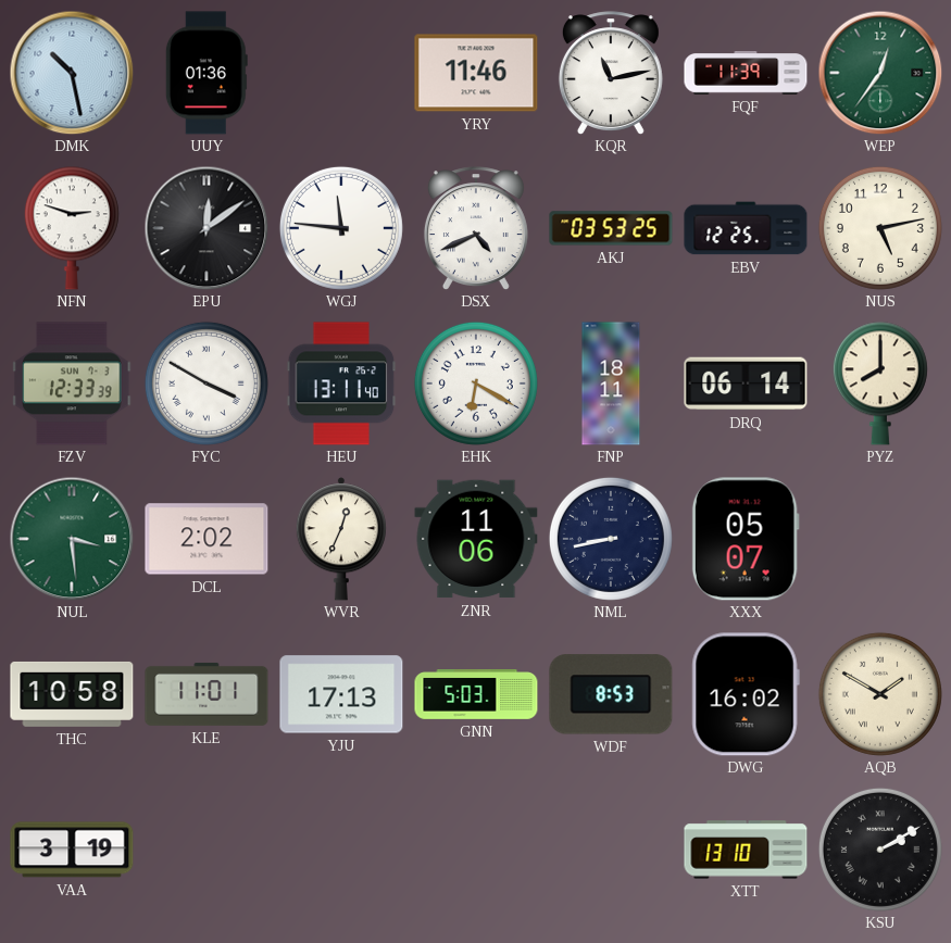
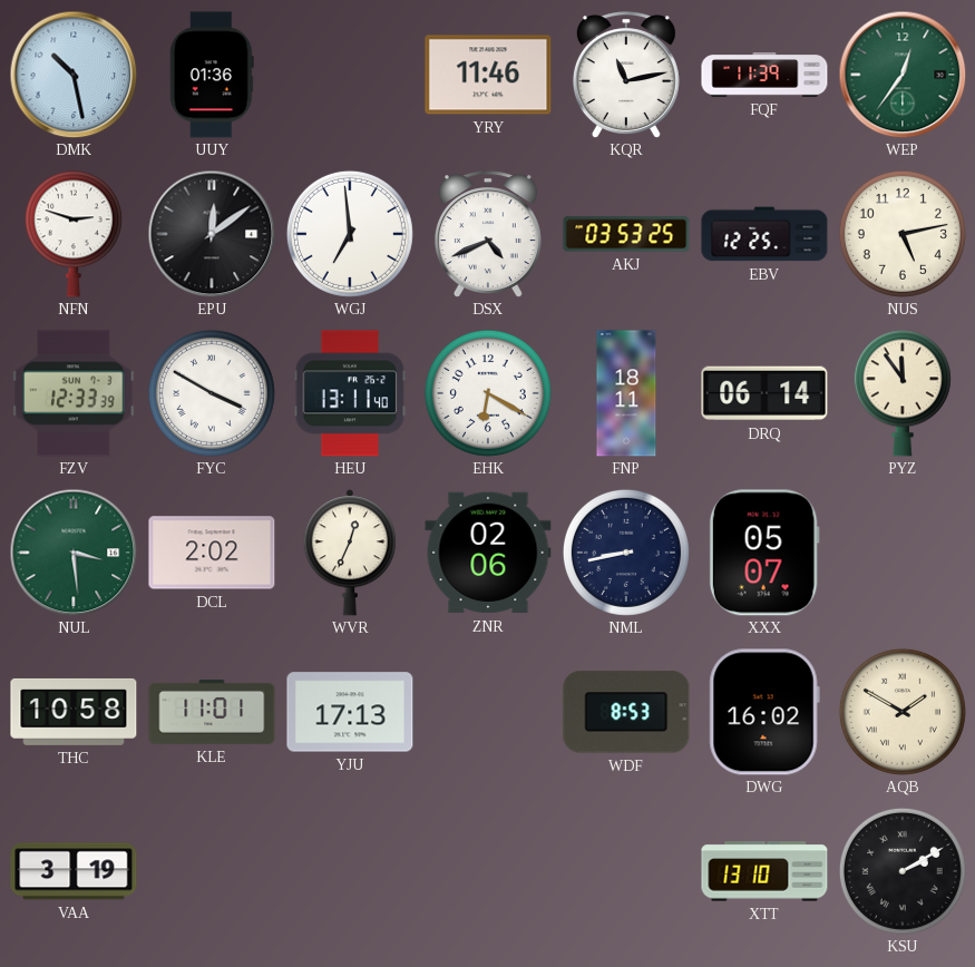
WGJ: 11:46 -> 6:59 (350, 234)
PYZ: 8:00 -> 11:54 (903, 393)
ZNR: 11:06 -> 02:06 (488, 553)
GNN: 5:03 -> none (476, 695)
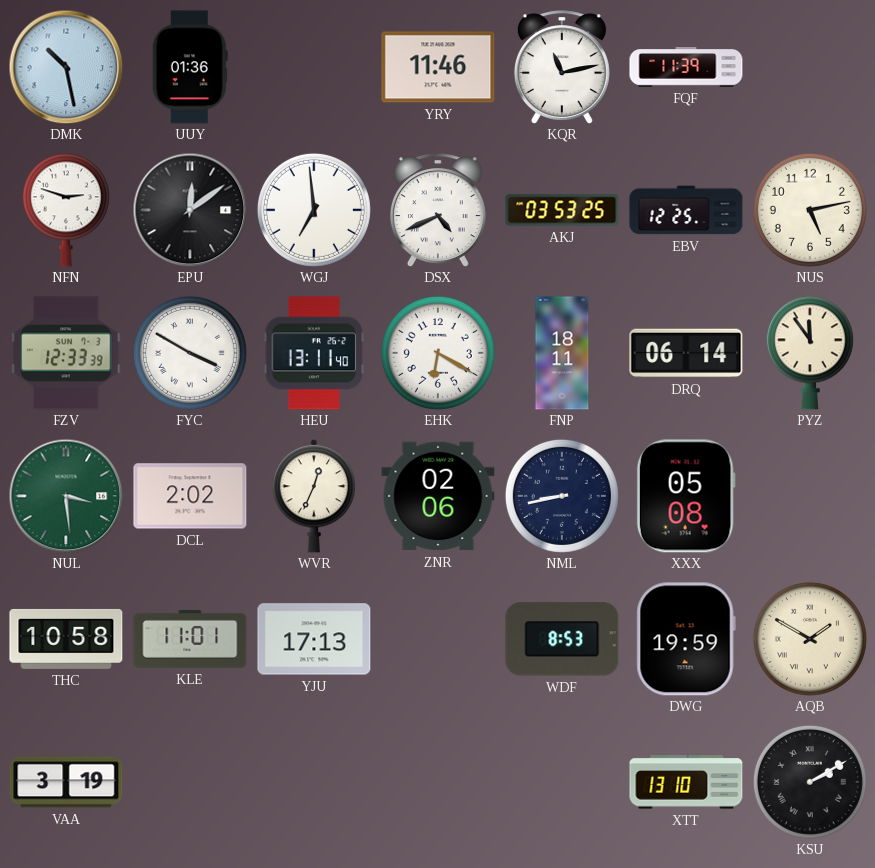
WEP: 12:36 -> none (903, 75)
XXX: 05:07 -> 05:08 (686, 496)
DWG: 16:02 -> 19:59 (686, 639)
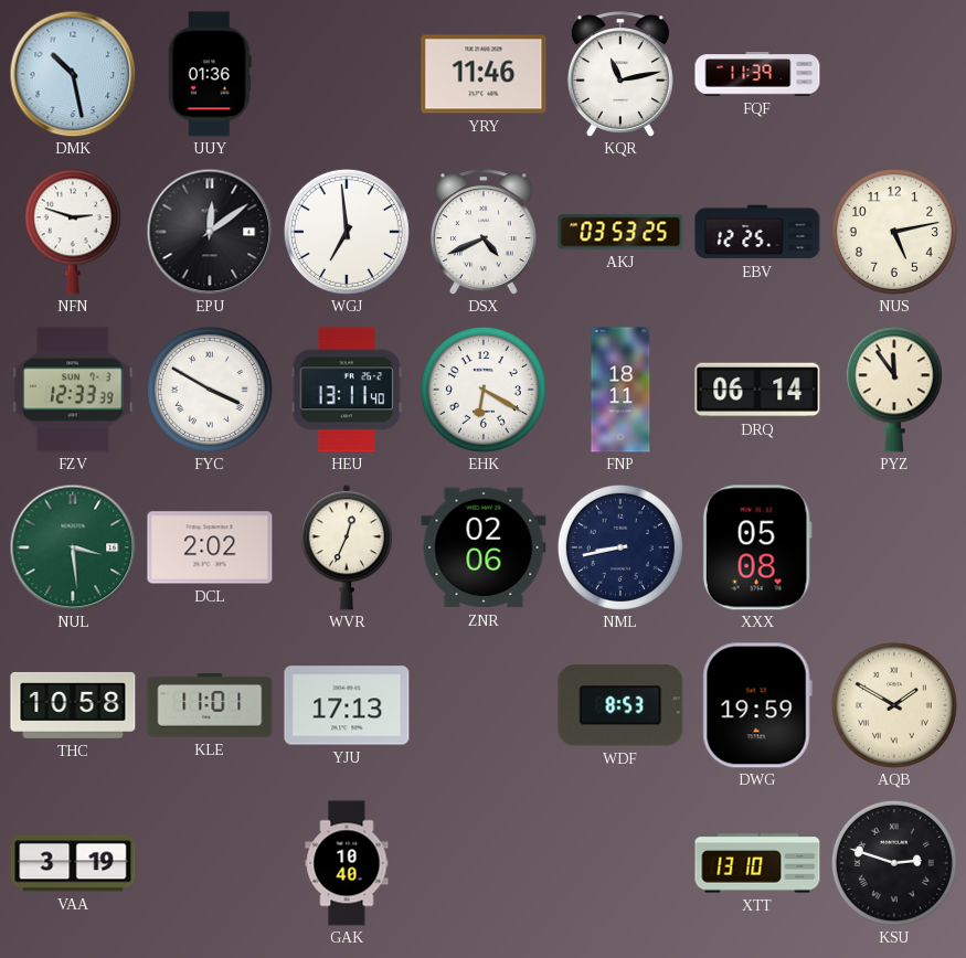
GAK: none -> 10:40 (347, 863)
KSU: 2:10 -> 2:48 (894, 863)
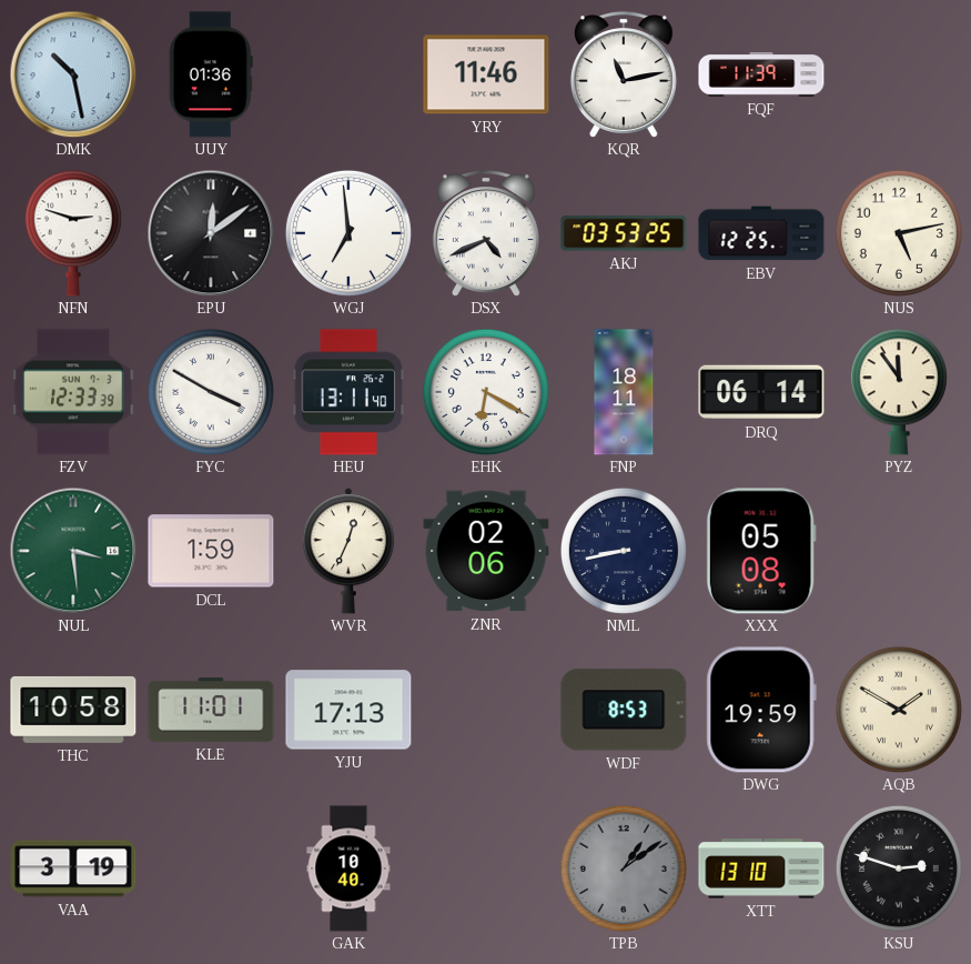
DCL: 2:02 -> 1:59 (211, 551)
TPB: none -> 1:09 (624, 868)
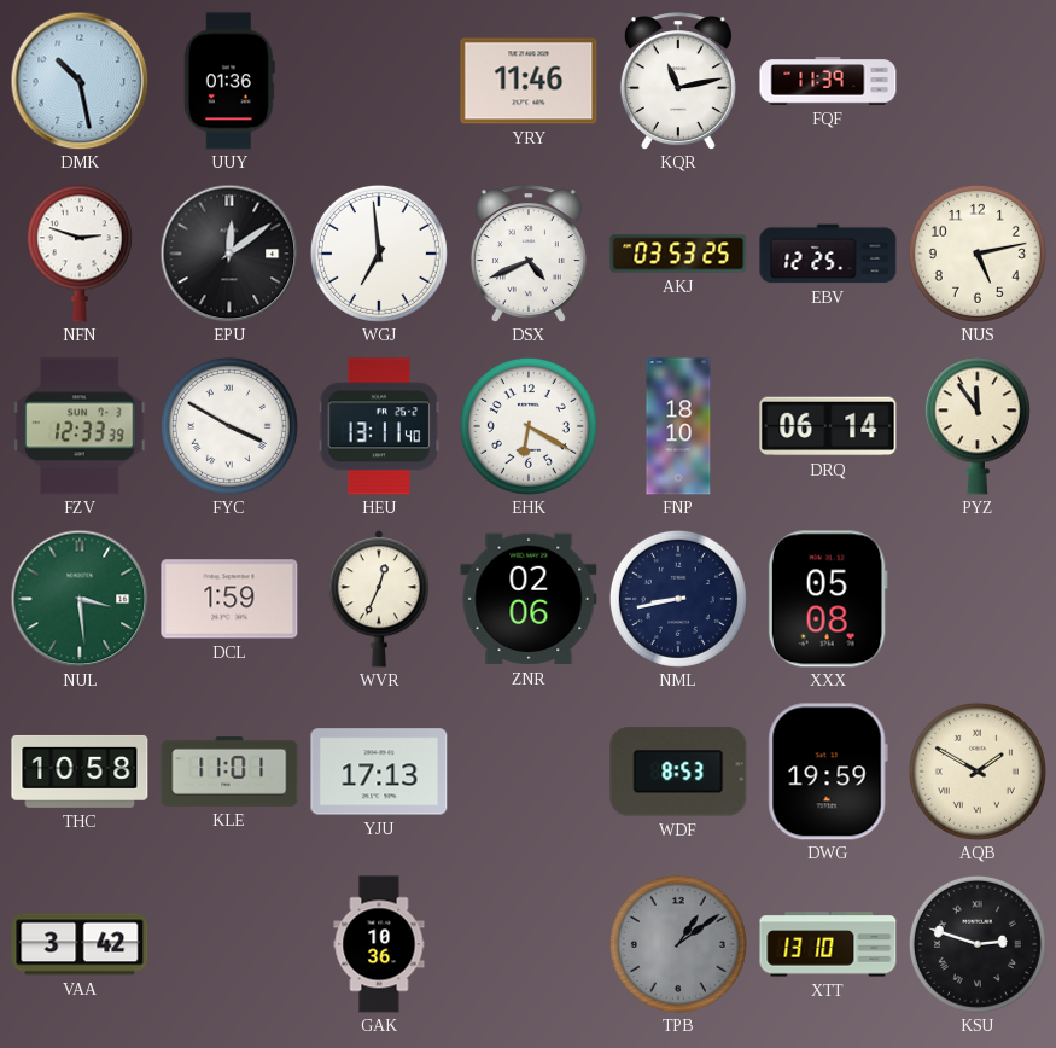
FNP: 18:11 -> 18:10 (678, 426)
VAA: 3:19 -> 3:42 (80, 944)
GAK: 10:40 -> 10:36 (379, 944)
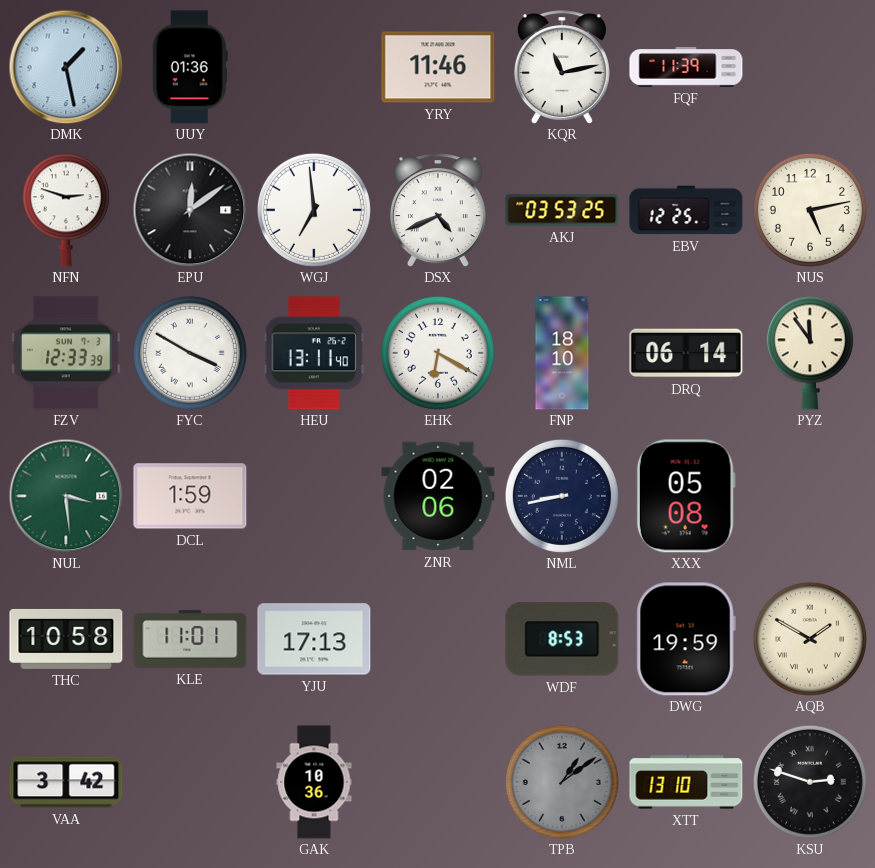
DMK: 10:28 -> 1:28 (66, 67)
WVR: 12:34 -> none (378, 599)
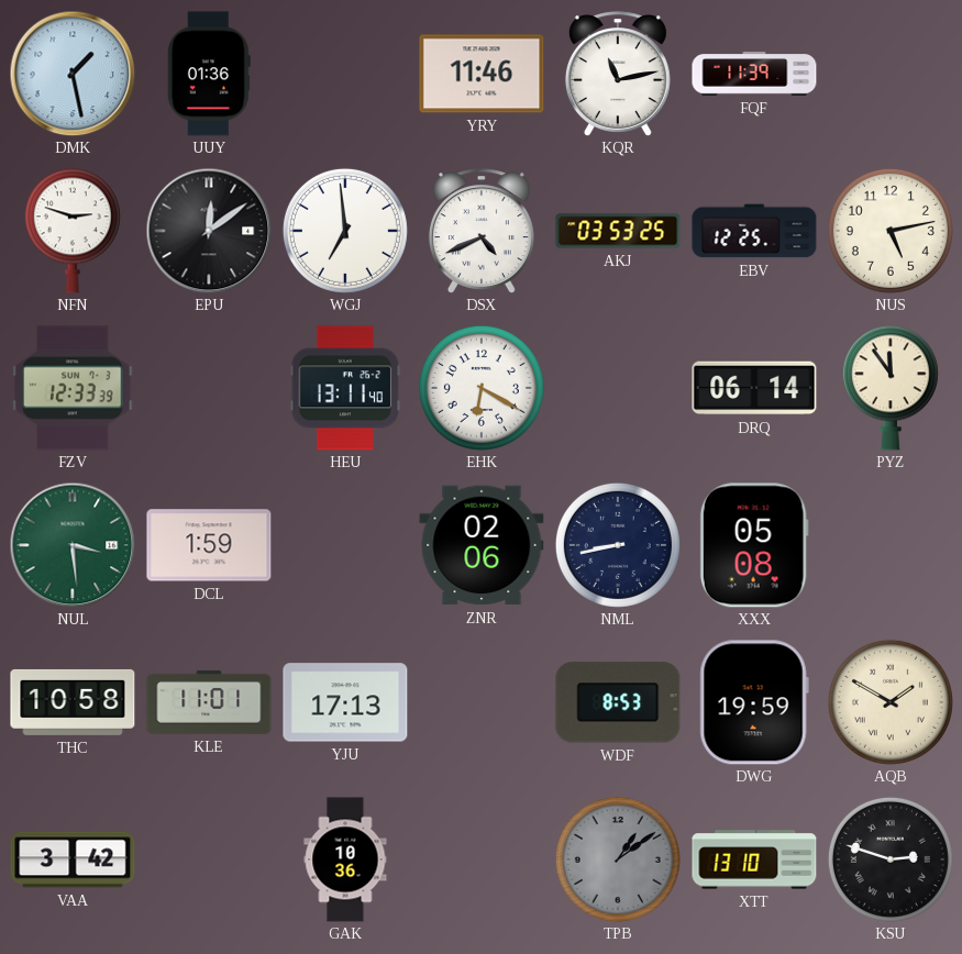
FYC: 3:50 -> none (190, 353)
FNP: 18:10 -> none (562, 353)
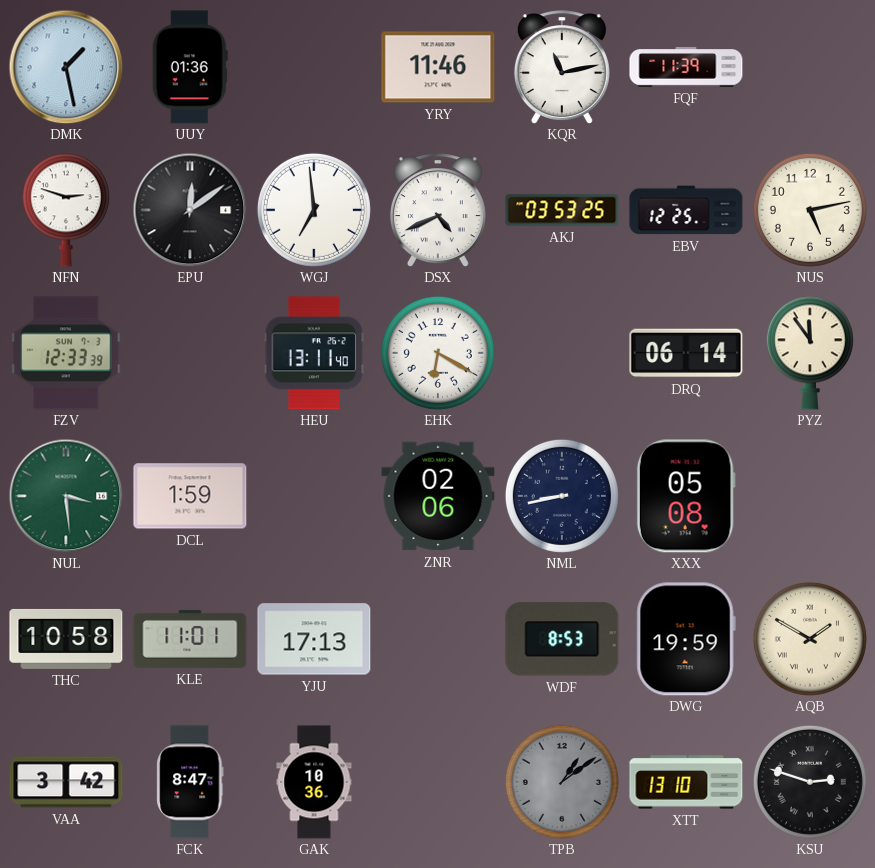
FCK: none -> 8:47 (190, 782)
